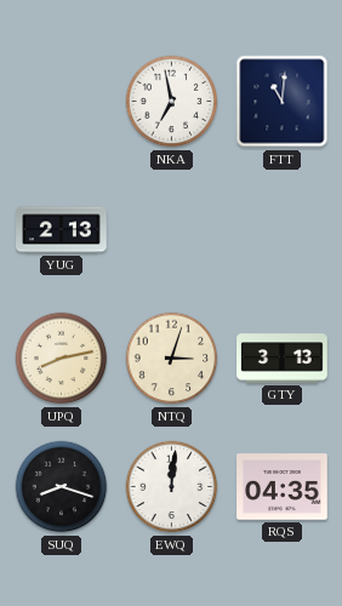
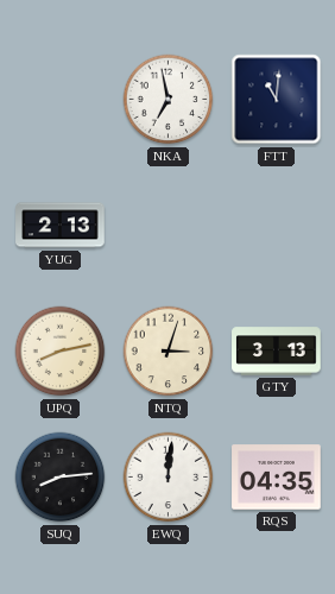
SUQ: 8:18 -> 8:14 (61, 478)
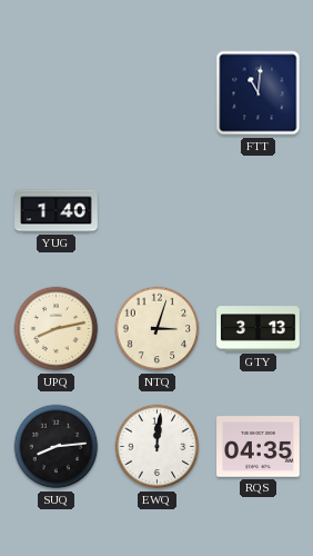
NKA: 6:58 -> none (169, 100)
YUG: 2:13 -> 1:40 (57, 211)
